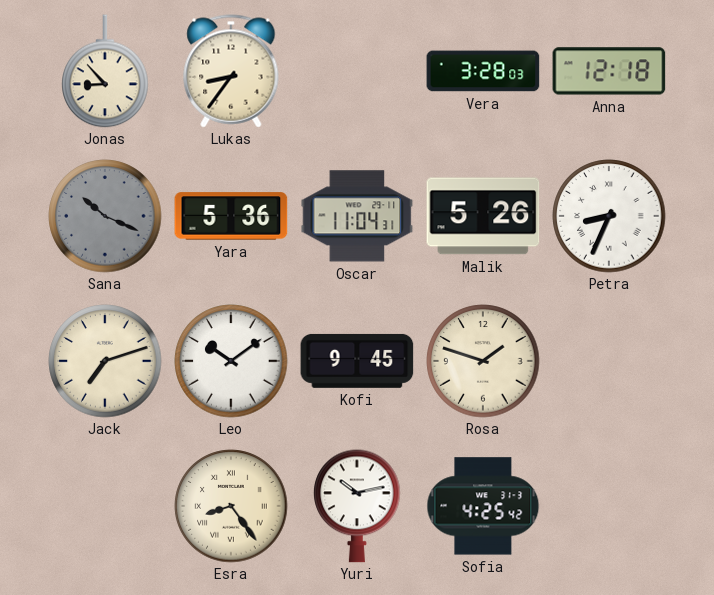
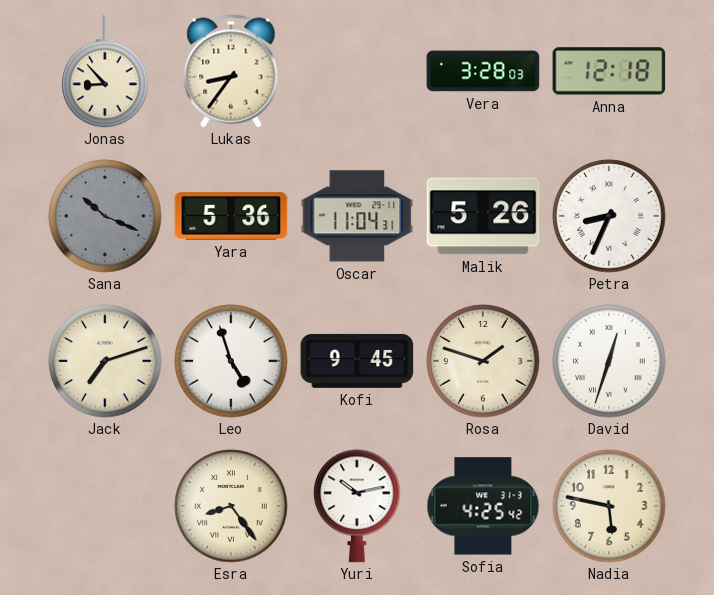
Leo: 10:09 -> 4:57 (231, 361)
David: none -> 12:33 (609, 361)
Nadia: none -> 5:47 (609, 506)
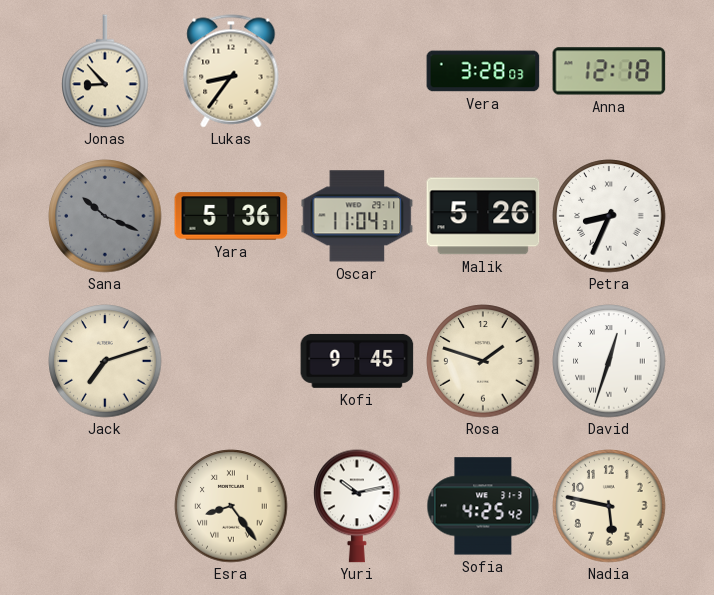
Leo: 4:57 -> none (231, 361)
